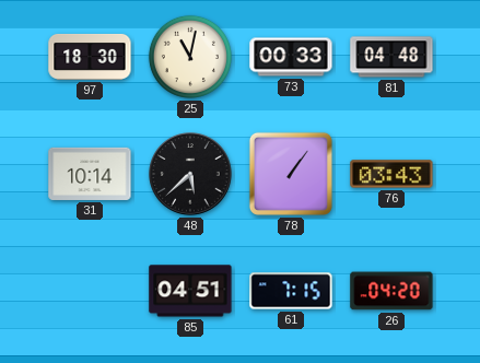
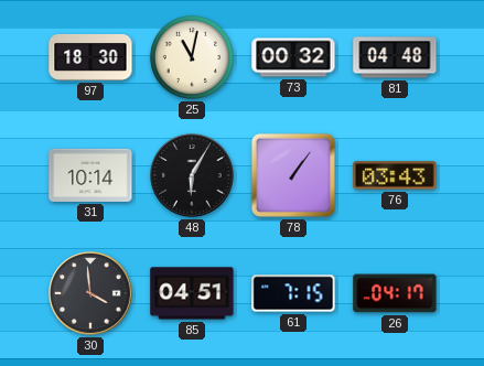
73: 00:33 -> 00:32 (293, 57)
48: 5:38 -> 6:05 (192, 175)
30: none -> 3:59 (90, 293)
26: 04:20 -> 04:17 (395, 293)
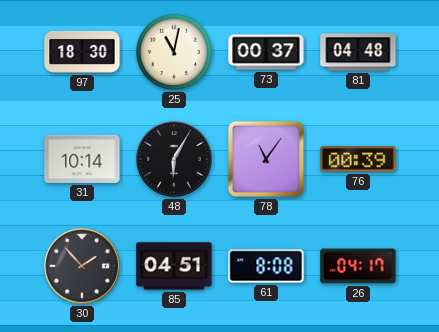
73: 00:32 -> 00:37 (266, 52)
78: 1:06 -> 11:06 (266, 159)
76: 03:43 -> 00:39 (358, 159)
30: 3:59 -> 1:53 (82, 266)
61: 7:15 -> 8:08 (266, 266)
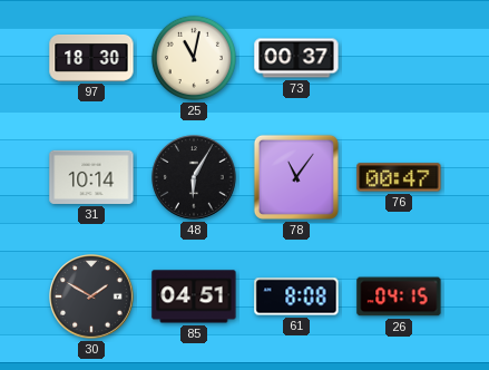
81: 04:48 -> none (358, 52)
76: 00:39 -> 00:47 (399, 177)
30: 1:53 -> 1:50 (91, 296)
26: 04:17 -> 04:15 (399, 296)
